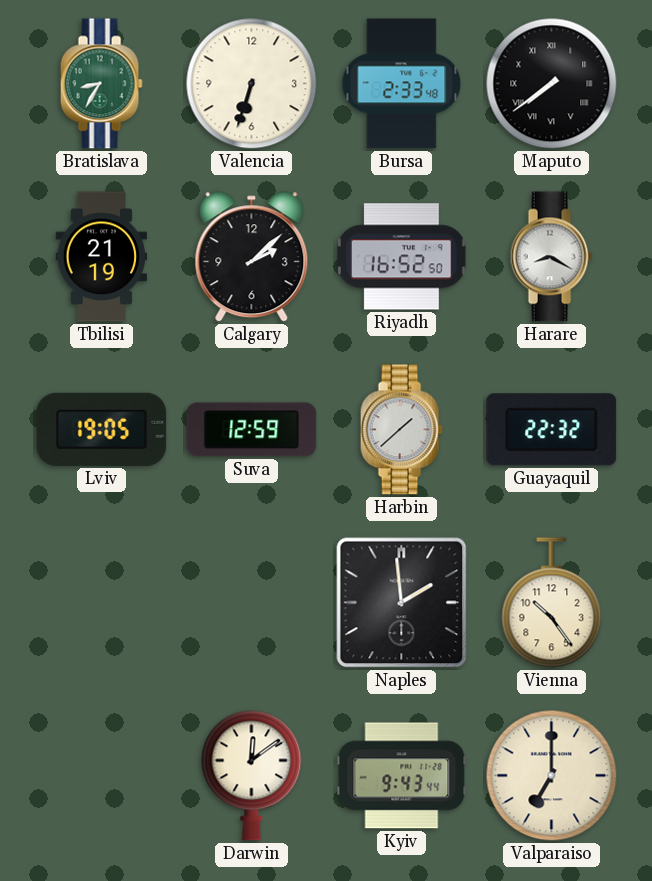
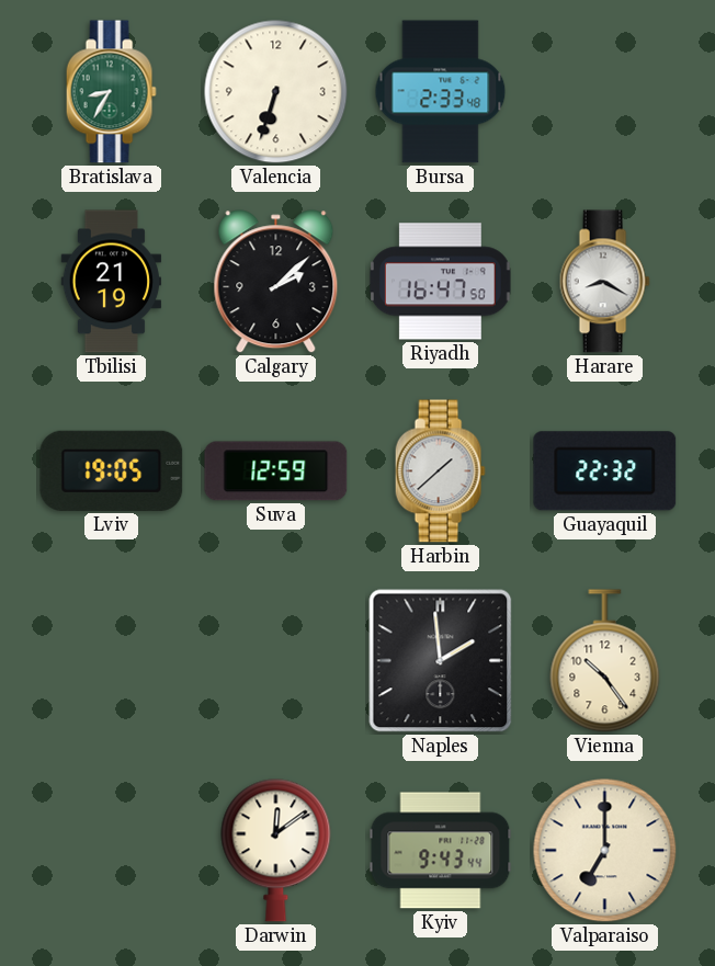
Maputo: 7:39 -> none (552, 84)
Riyadh: 16:52 -> 16:47 (440, 282)
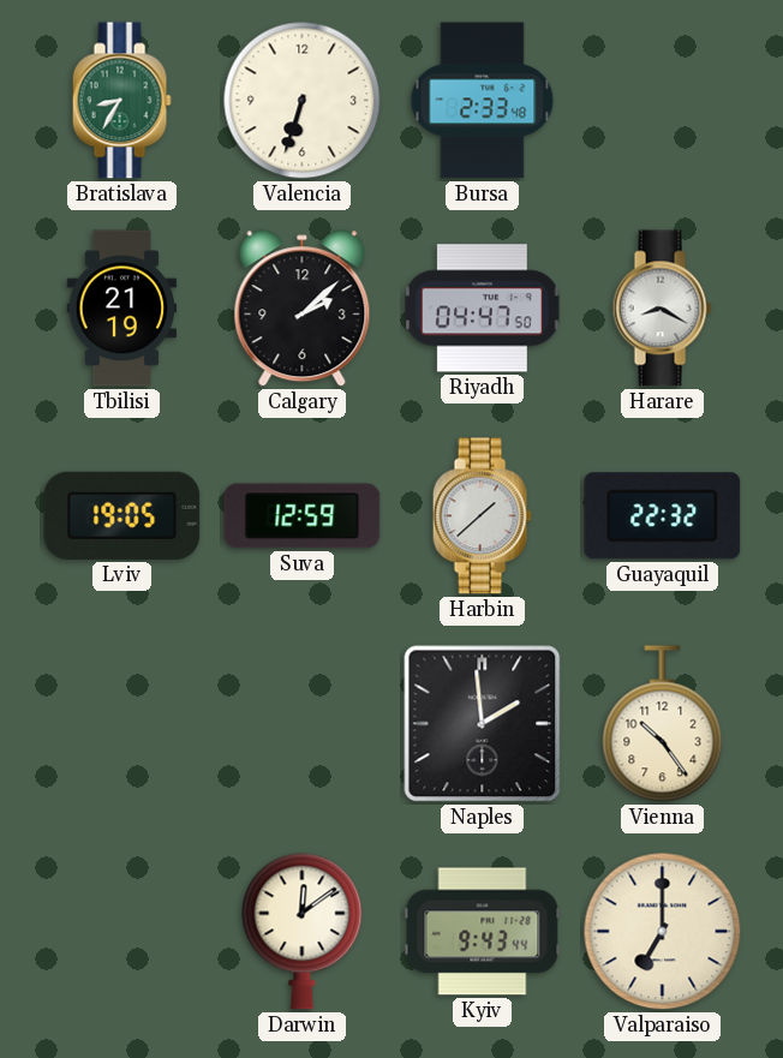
Riyadh: 16:47 -> 04:47 (482, 309)
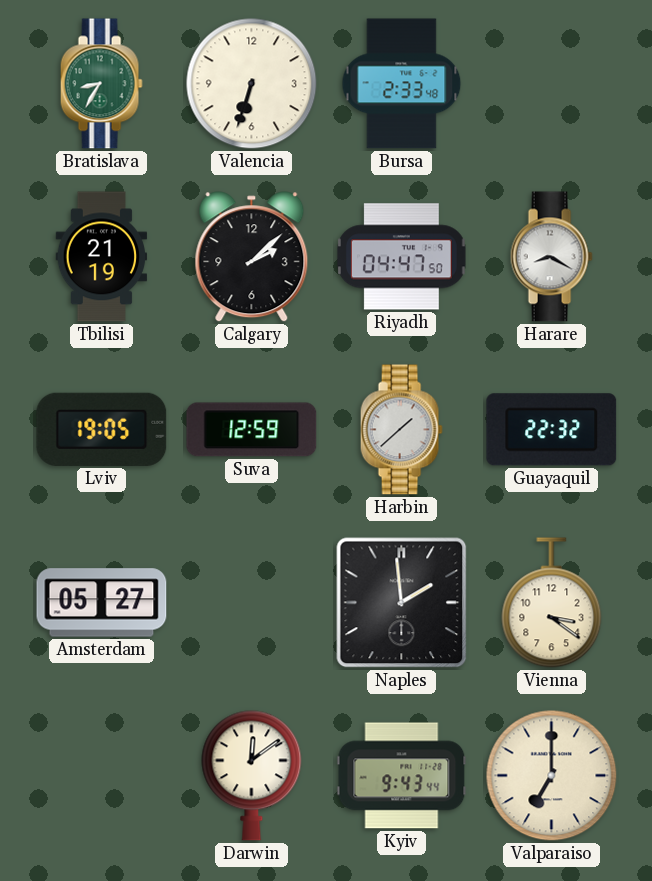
Amsterdam: none -> 05:27 (102, 603)
Vienna: 10:24 -> 3:21 (552, 603)
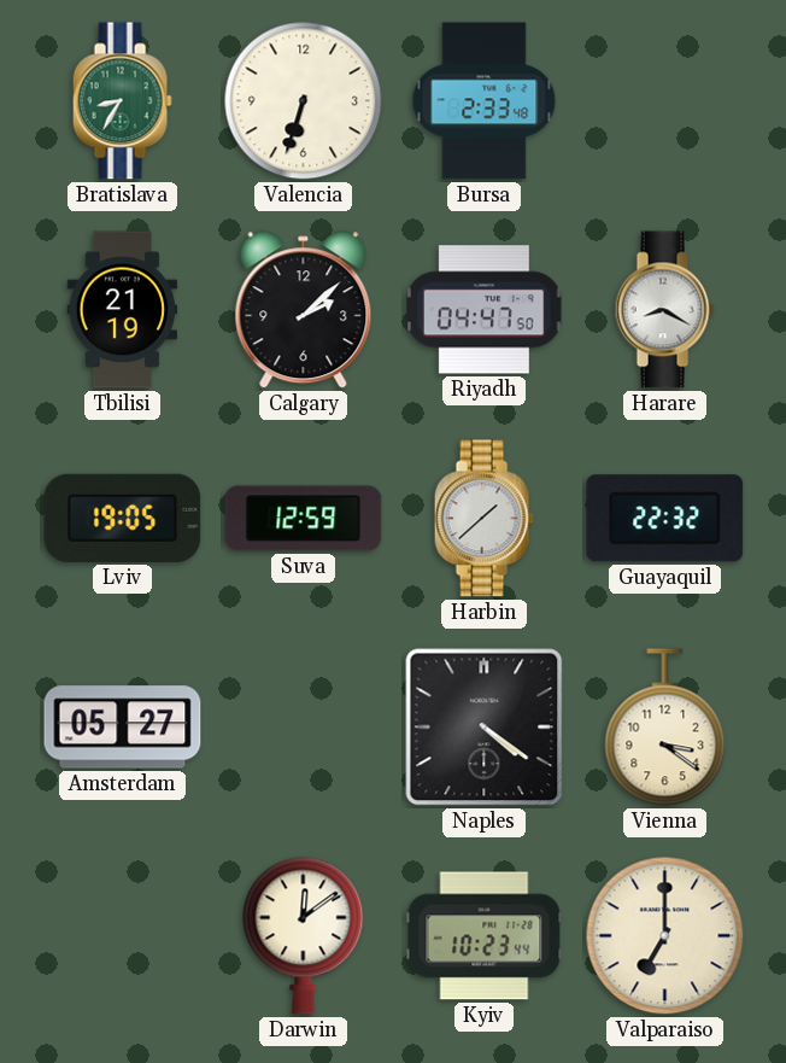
Naples: 1:59 -> 4:21 (485, 728)
Kyiv: 9:43 -> 10:23 (485, 936)
